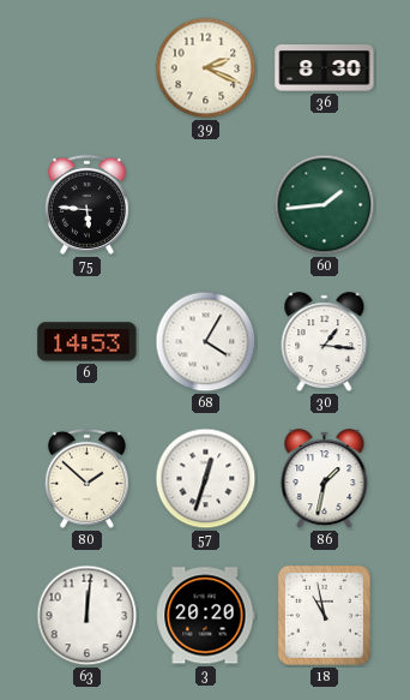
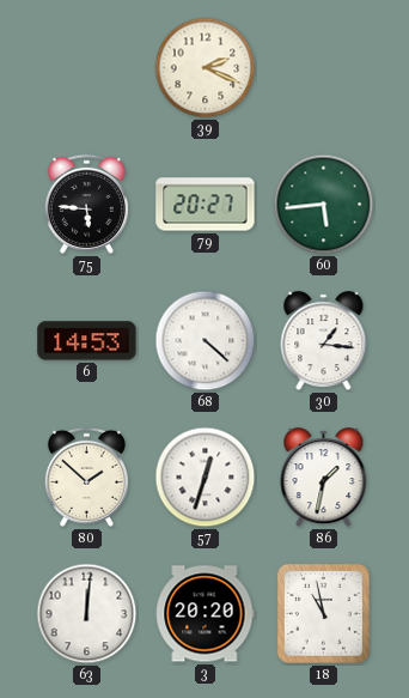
36: 8:30 -> none (325, 68)
79: none -> 20:27 (206, 205)
60: 1:44 -> 5:44 (324, 205)
68: 4:05 -> 4:22 (206, 341)
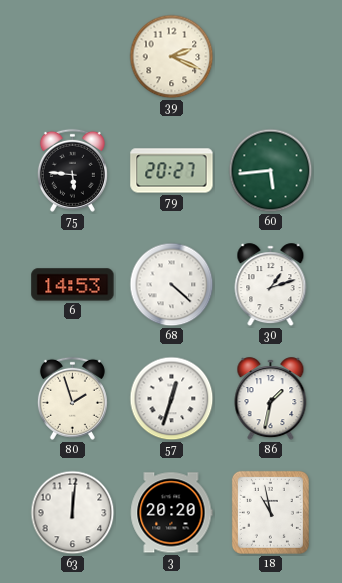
30: 1:16 -> 1:12 (271, 285)
80: 1:52 -> 1:57 (72, 398)
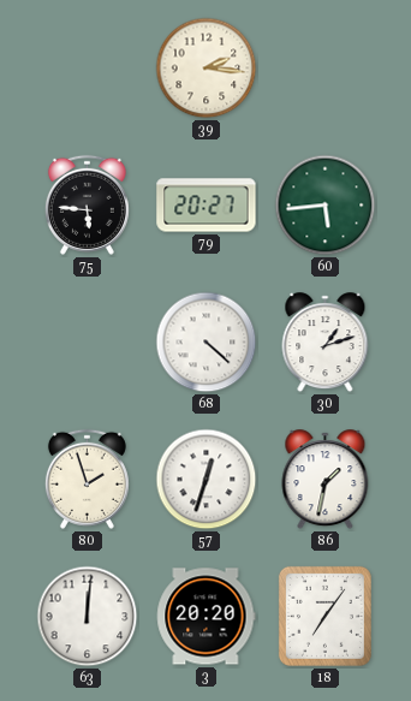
39: 2:19 -> 2:16 (207, 69)
6: 14:53 -> none (73, 285)
18: 10:58 -> 7:06 (324, 616)
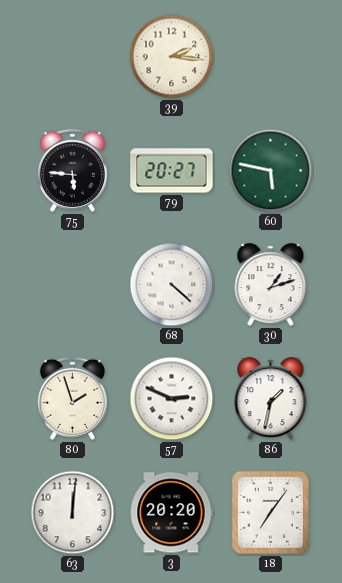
60: 5:44 -> 5:47 (271, 171)
57: 12:33 -> 2:49 (172, 399)
